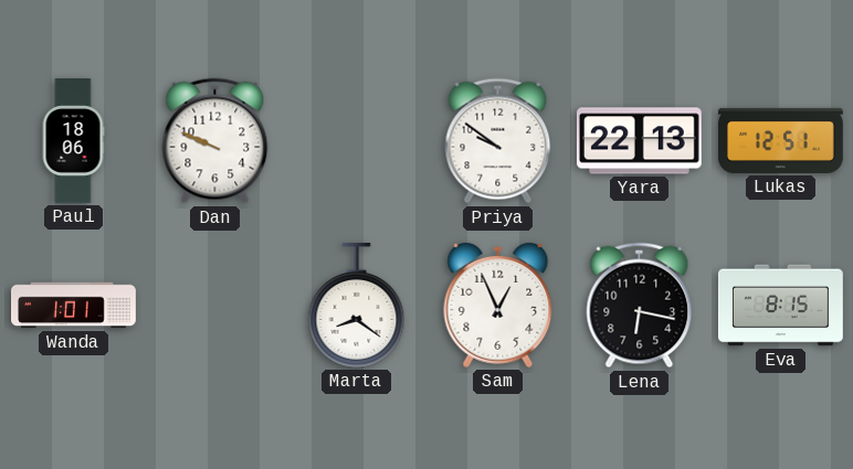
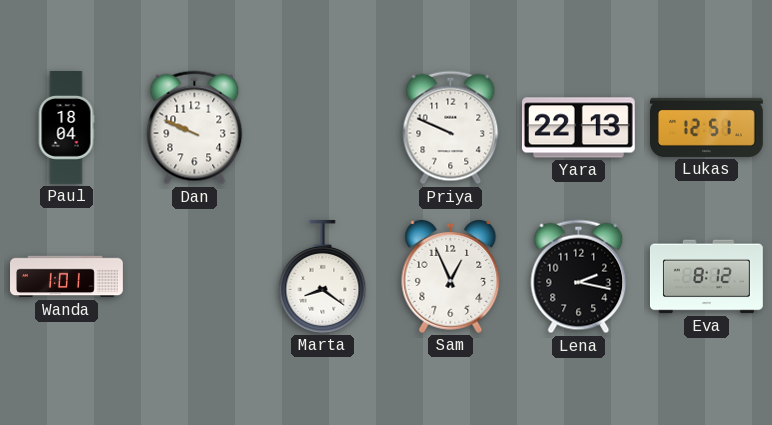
Paul: 18:06 -> 18:04 (66, 128)
Priya: 9:51 -> 9:49 (451, 128)
Lena: 6:17 -> 2:17 (579, 277)
Eva: 8:15 -> 8:12 (707, 277)
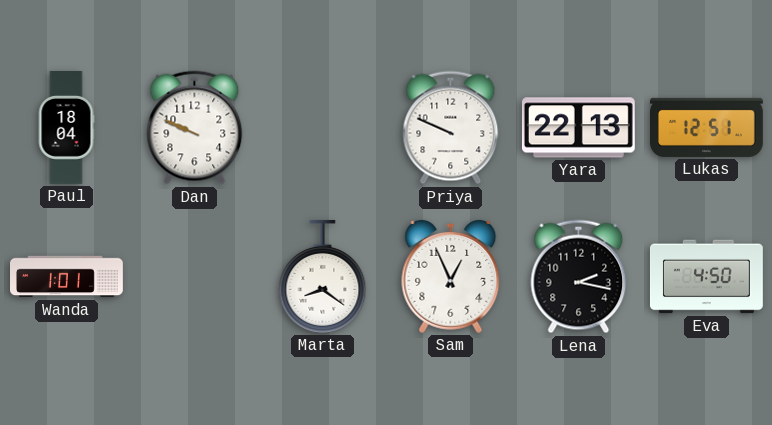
Eva: 8:12 -> 4:50 (707, 277)
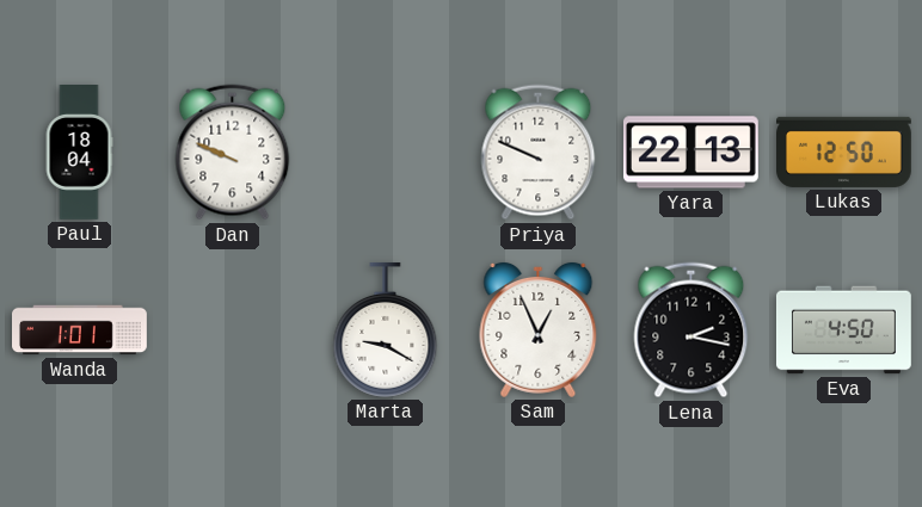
Lukas: 12:51 -> 12:50 (844, 152)
Marta: 8:21 -> 9:20 (386, 329)
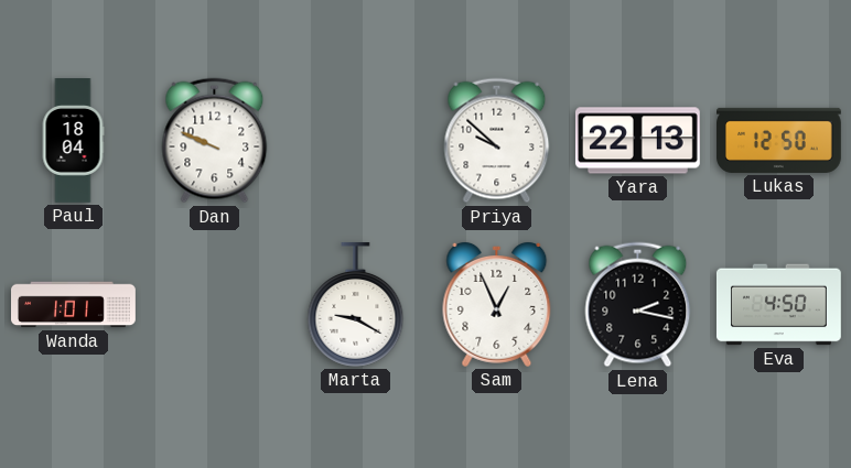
Priya: 9:49 -> 9:52 (497, 141)
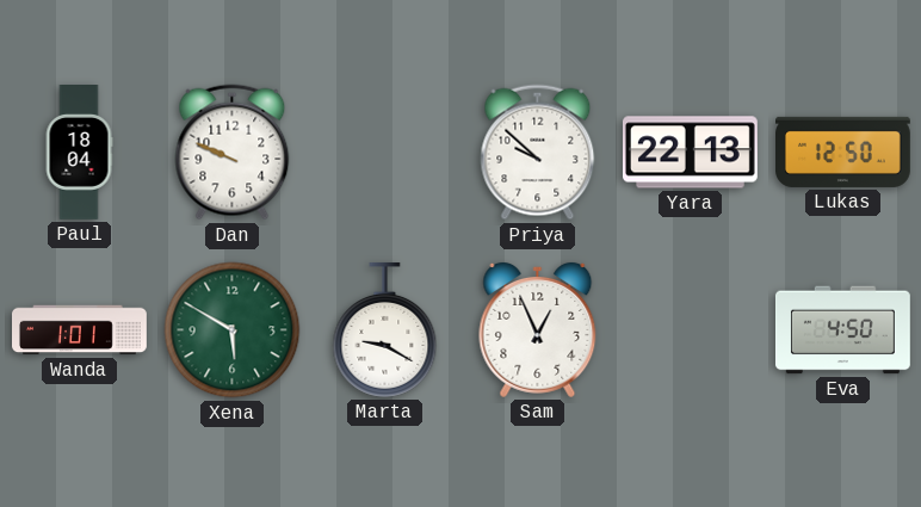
Xena: none -> 5:50 (233, 330)
Lena: 2:17 -> none (638, 305)
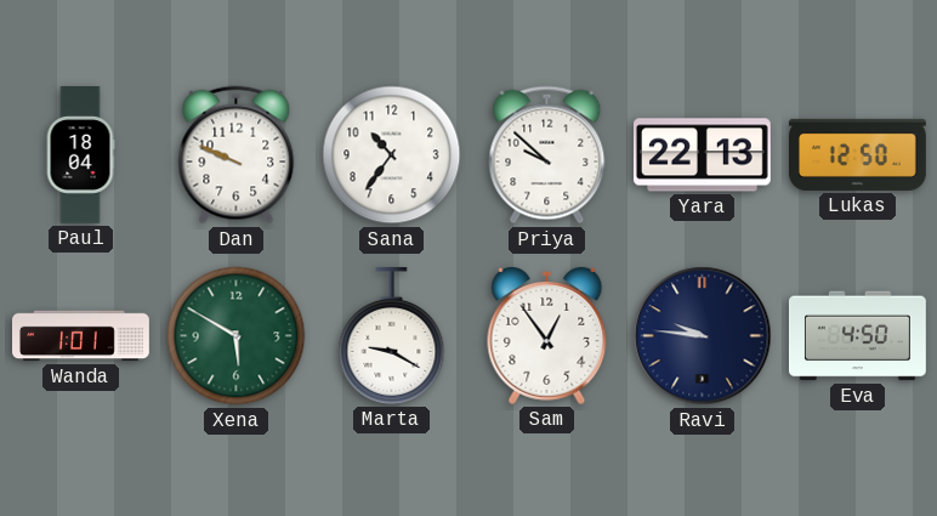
Sana: none -> 10:36 (392, 155)
Sam: 12:56 -> 12:54 (547, 335)
Ravi: none -> 9:46 (703, 336)
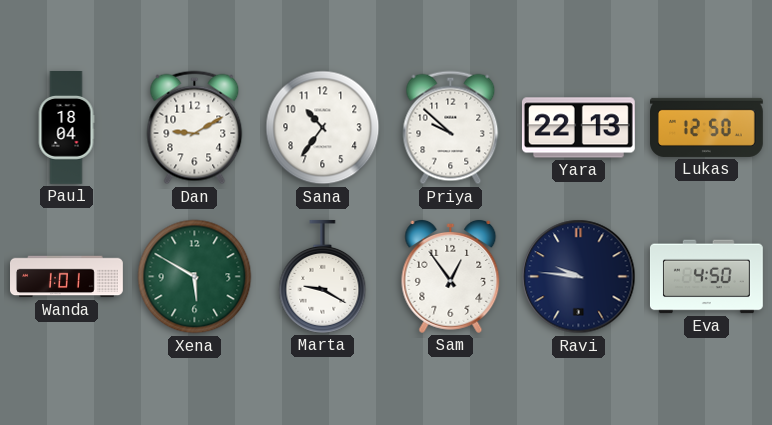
Dan: 9:49 -> 9:10 (195, 128)
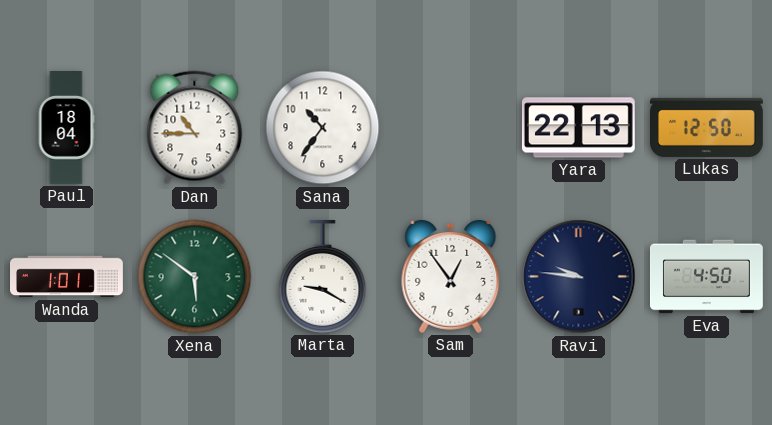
Dan: 9:10 -> 10:45 (195, 128)
Priya: 9:52 -> none (451, 128)
Xena: 5:50 -> 5:51 (195, 277)
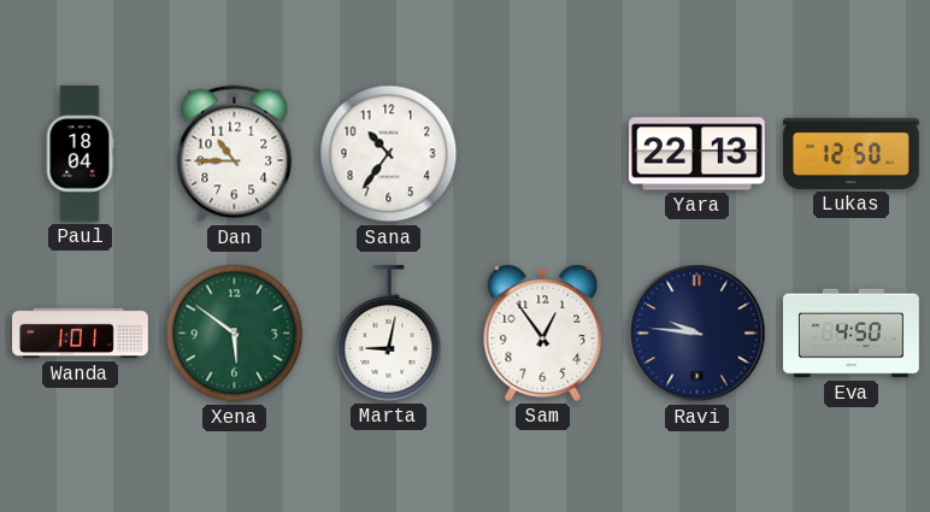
Marta: 9:20 -> 9:02 (389, 332)
